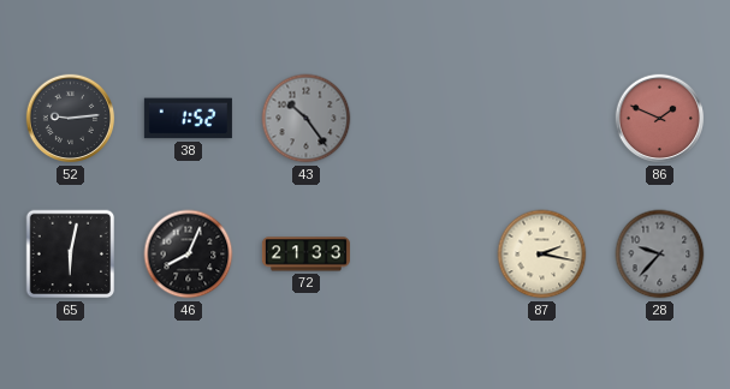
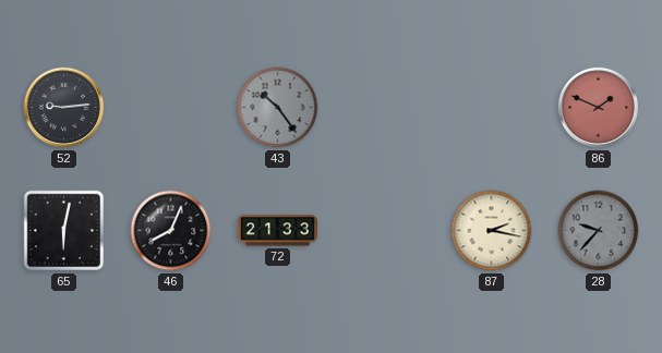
38: 1:52 -> none (188, 119)
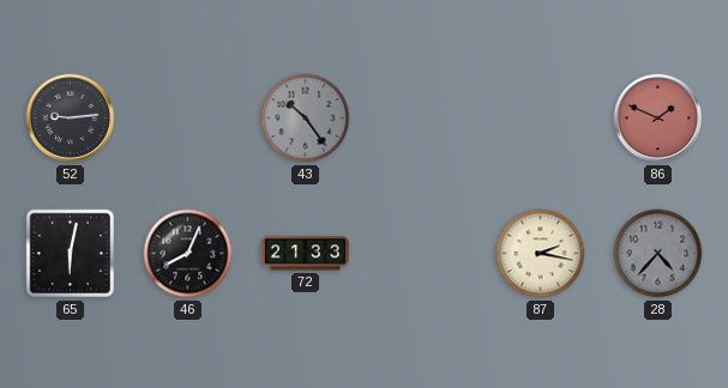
28: 9:37 -> 4:37 (658, 254)
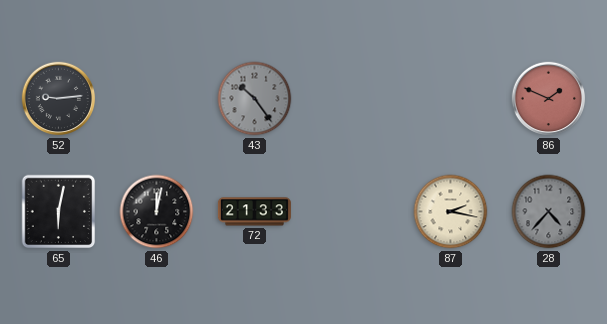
46: 8:04 -> 12:02 (157, 212)
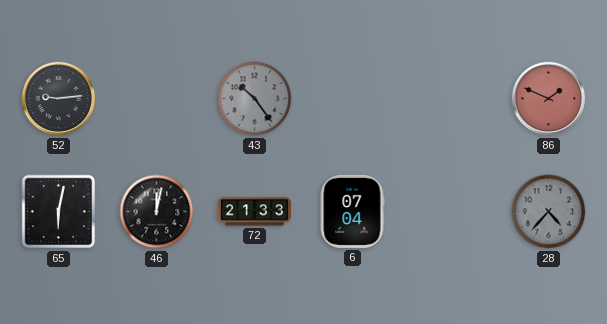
6: none -> 07:04 (352, 211)
87: 2:17 -> none (451, 212)
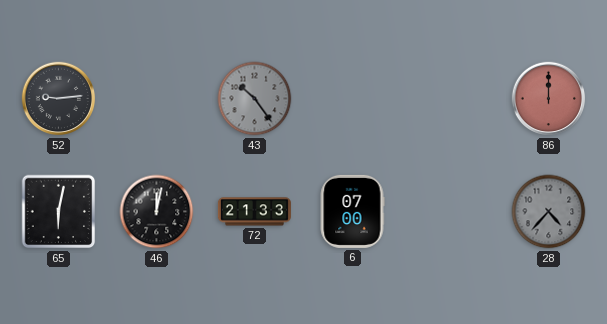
86: 1:49 -> 12:00 (549, 99)
6: 07:04 -> 07:00 (352, 211)
